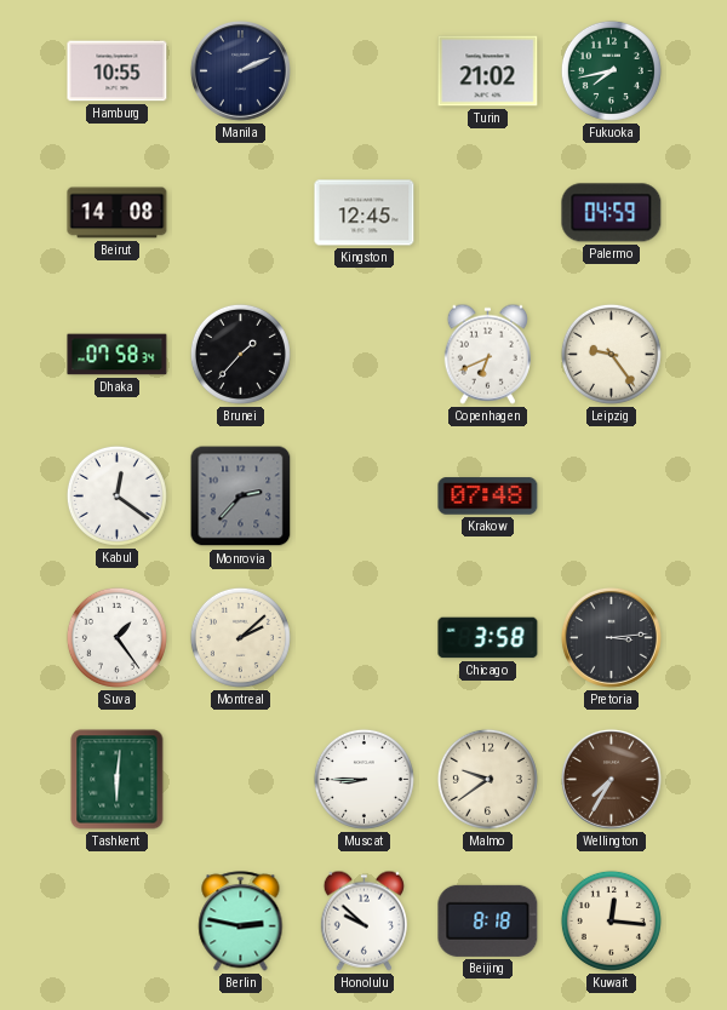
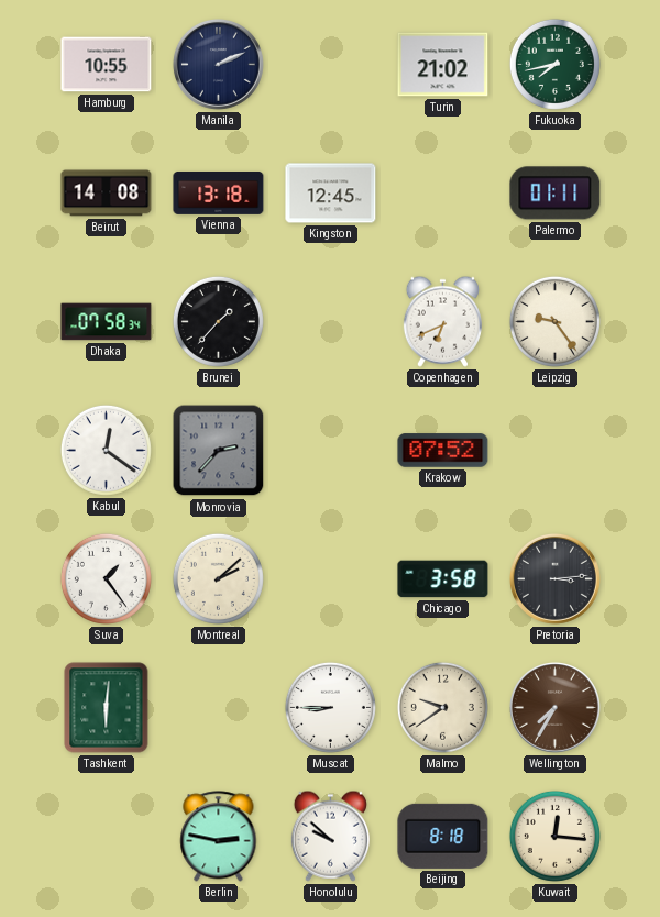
Vienna: none -> 13:18 (219, 192)
Palermo: 04:59 -> 01:11 (555, 194)
Krakow: 07:48 -> 07:52 (443, 451)
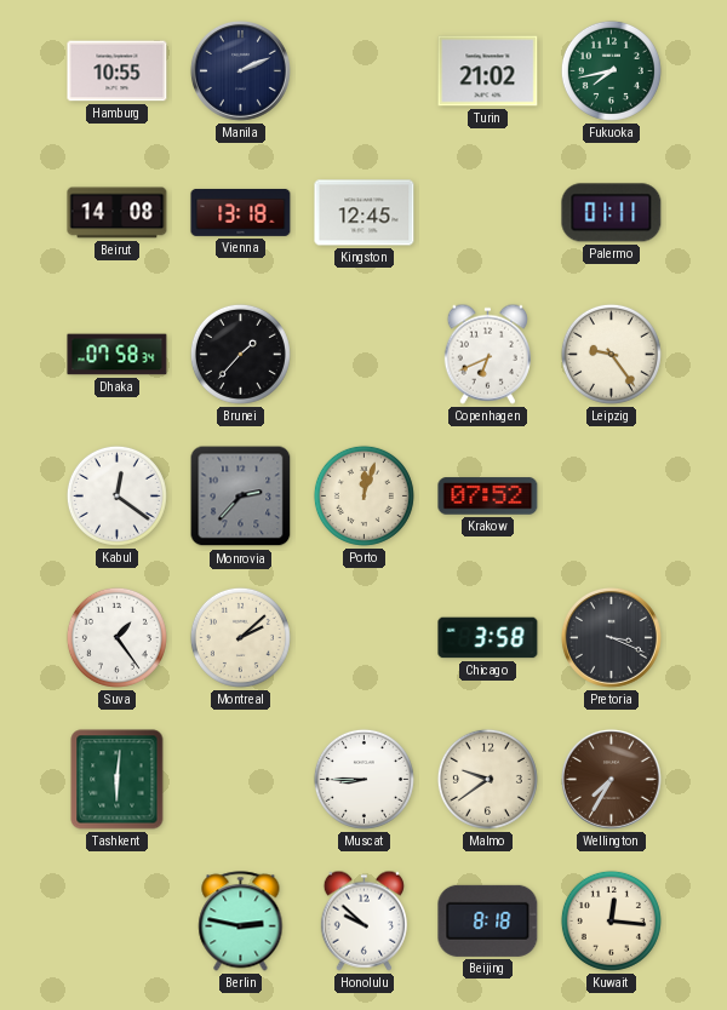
Porto: none -> 12:03 (363, 495)
Pretoria: 3:14 -> 3:19 (611, 637)
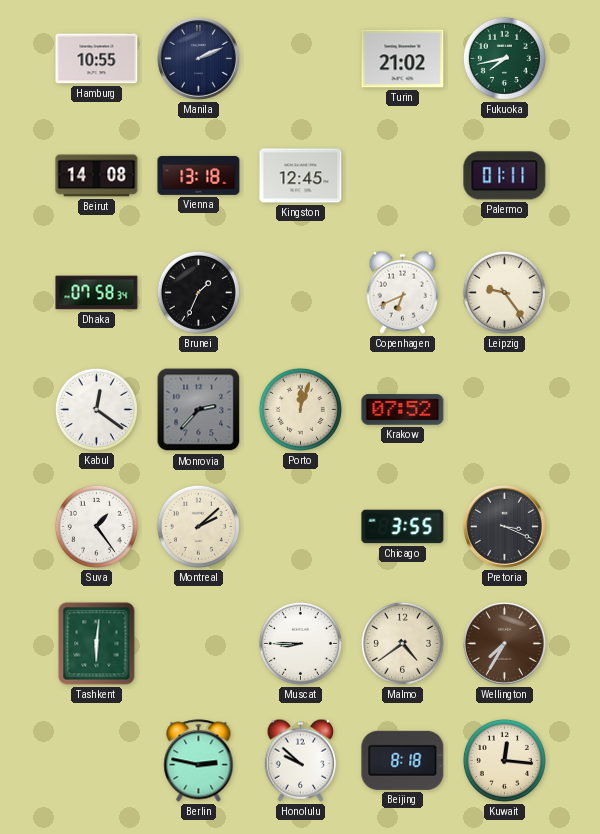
Brunei: 1:37 -> 1:34 (198, 292)
Chicago: 3:58 -> 3:55 (403, 527)
Malmo: 9:39 -> 4:39 (402, 643)
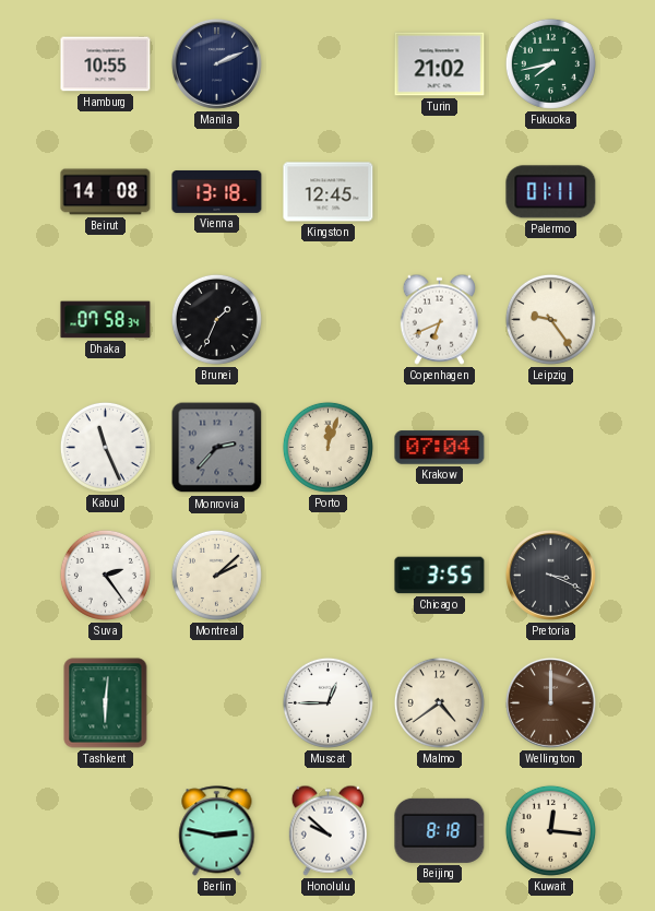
Kabul: 12:21 -> 11:26 (105, 447)
Krakow: 07:52 -> 07:04 (440, 448)
Suva: 1:24 -> 2:24 (105, 575)
Muscat: 8:45 -> 12:45 (327, 702)
Wellington: 7:35 -> 12:00 (550, 702)
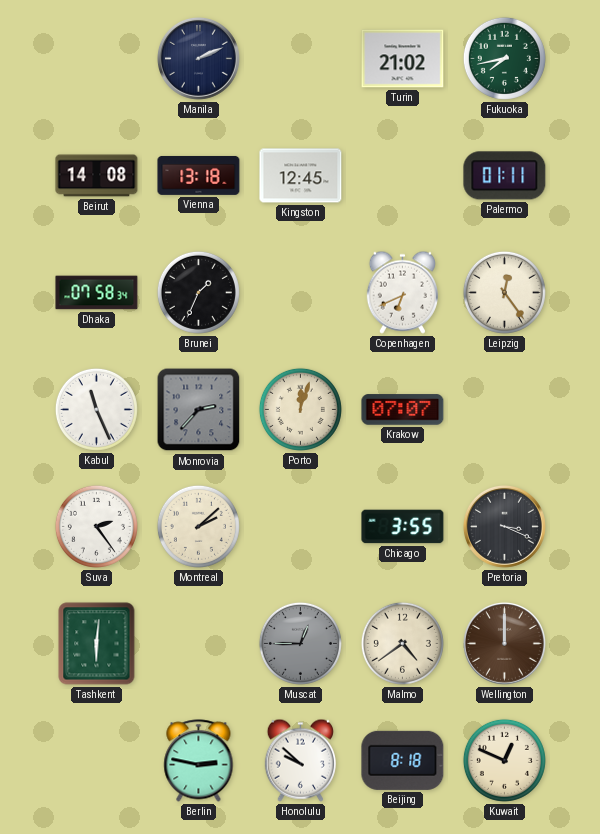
Hamburg: 10:55 -> none (106, 64)
Leipzig: 9:24 -> 12:24 (504, 292)
Krakow: 07:04 -> 07:07 (403, 410)
Muscat dial: white -> grey (300, 643)
Kuwait: 12:16 -> 12:49 (504, 760)
